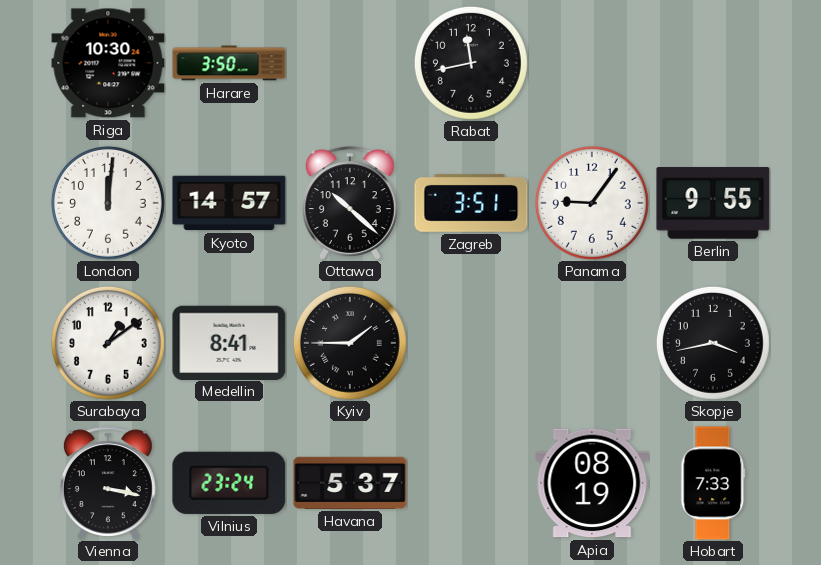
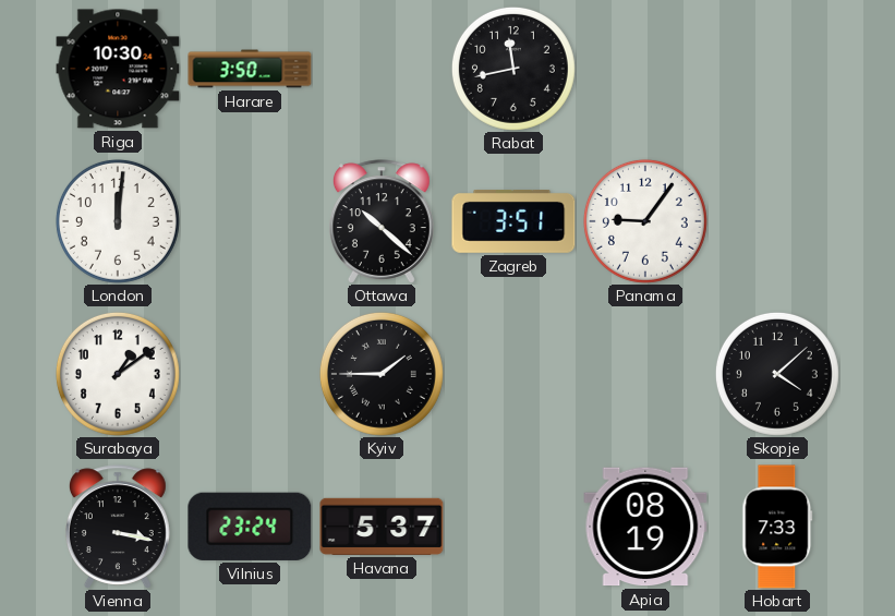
Kyoto: 14:57 -> none (229, 203)
Berlin: 9:55 -> none (713, 203)
Medellin: 8:41 -> none (229, 342)
Skopje: 3:43 -> 4:08 (777, 374)
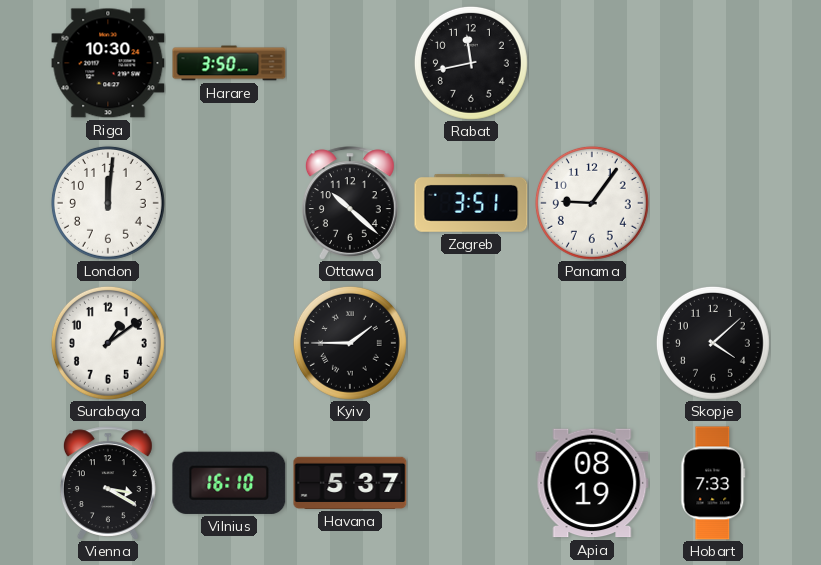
Vienna: 3:17 -> 3:20 (108, 483)
Vilnius: 23:24 -> 16:10 (229, 483)
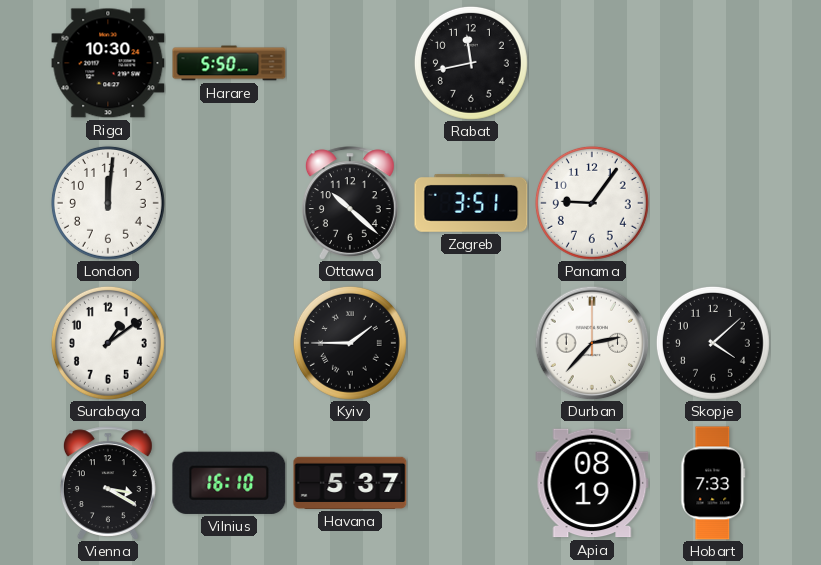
Harare: 3:50 -> 5:50 (229, 63)
Durban: none -> 2:37 (592, 343)
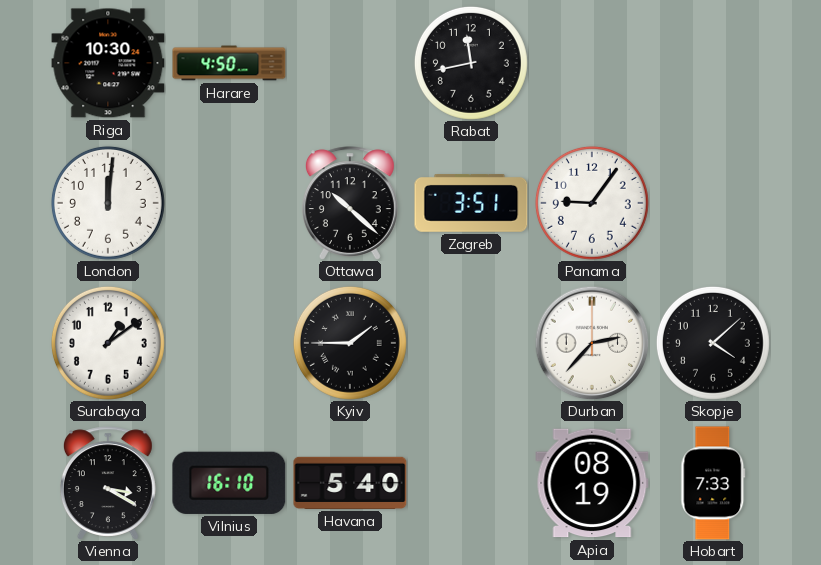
Harare: 5:50 -> 4:50 (229, 63)
Havana: 5:37 -> 5:40 (350, 483)
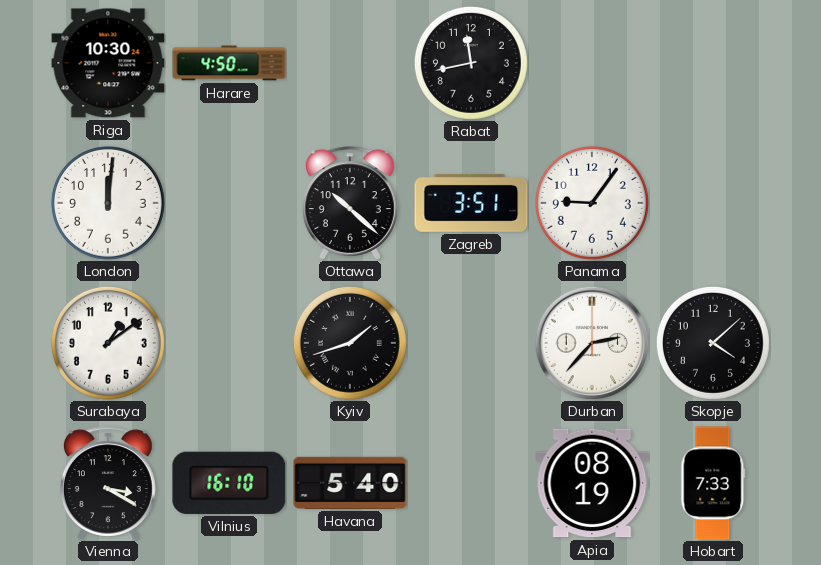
Kyiv: 1:45 -> 1:42 (350, 343)
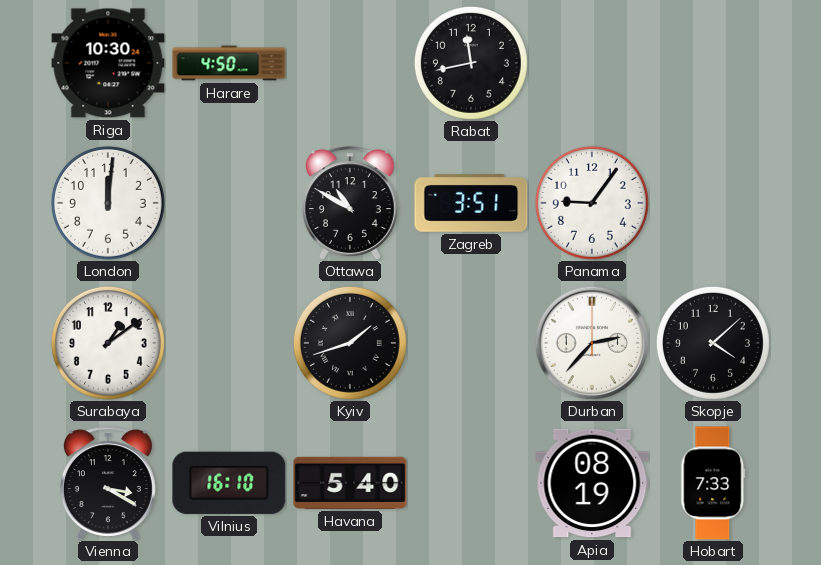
Ottawa: 10:22 -> 10:50 (350, 203)
